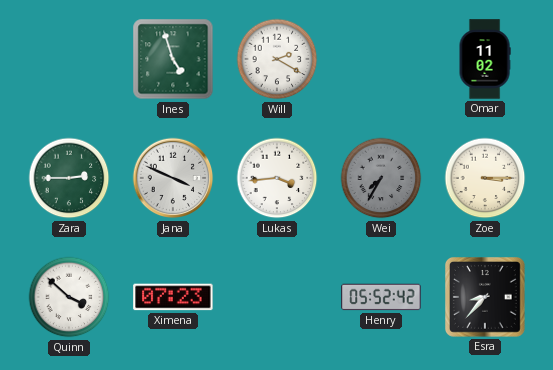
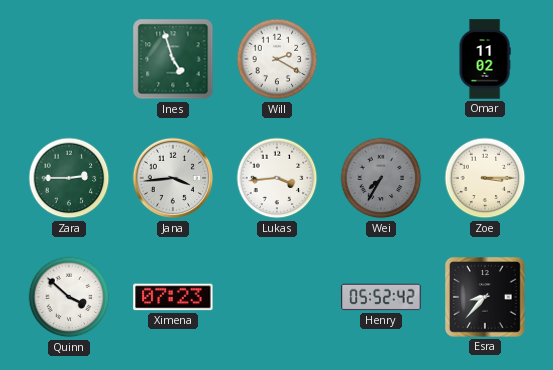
Jana: 3:49 -> 3:44 (173, 178)
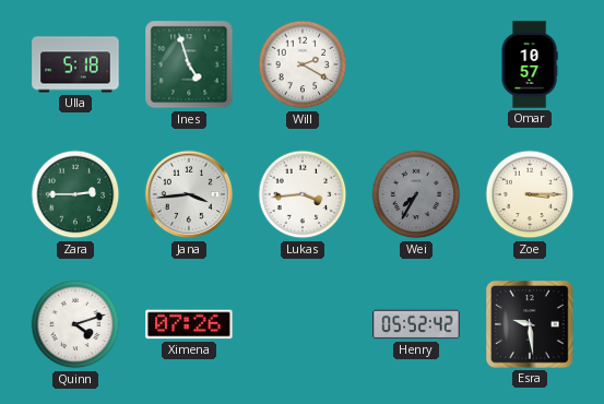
Ulla: none -> 5:18 (75, 64)
Omar: 11:02 -> 10:57 (530, 64)
Quinn: 3:52 -> 4:12 (75, 324)
Ximena: 07:23 -> 07:26 (189, 324)
Esra: 8:37 -> 9:29 (531, 325)
